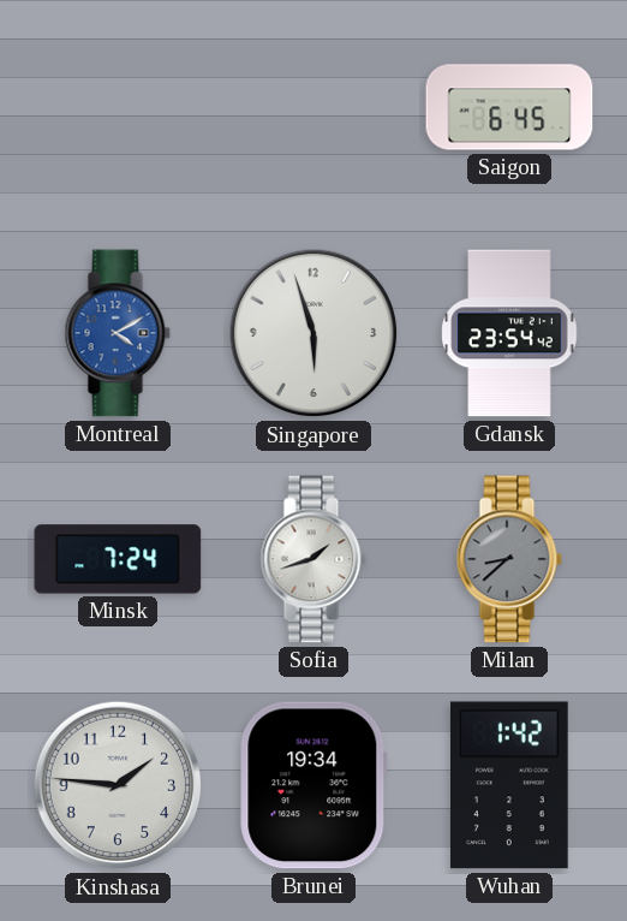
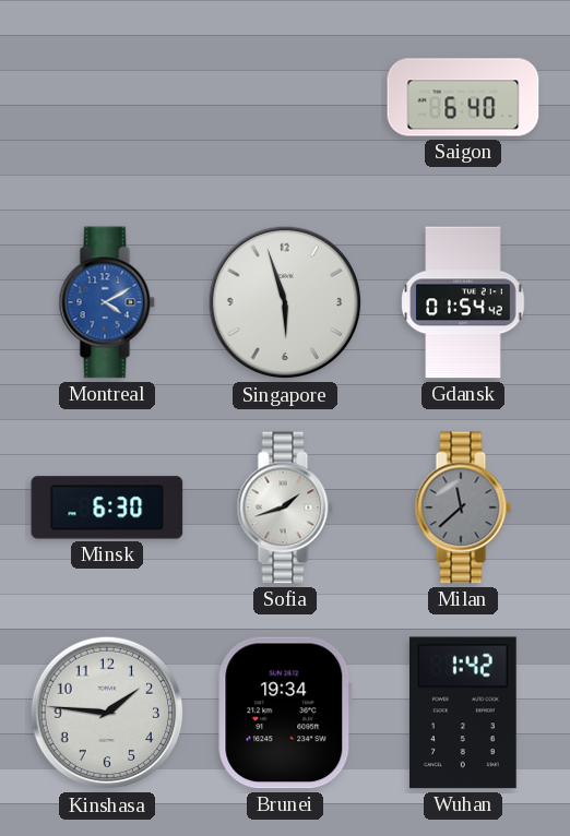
Saigon: 6:45 -> 6:40 (463, 97)
Gdansk: 23:54 -> 01:54 (463, 302)
Minsk: 7:24 -> 6:30 (107, 507)
Milan: 8:38 -> 11:38 (463, 507)
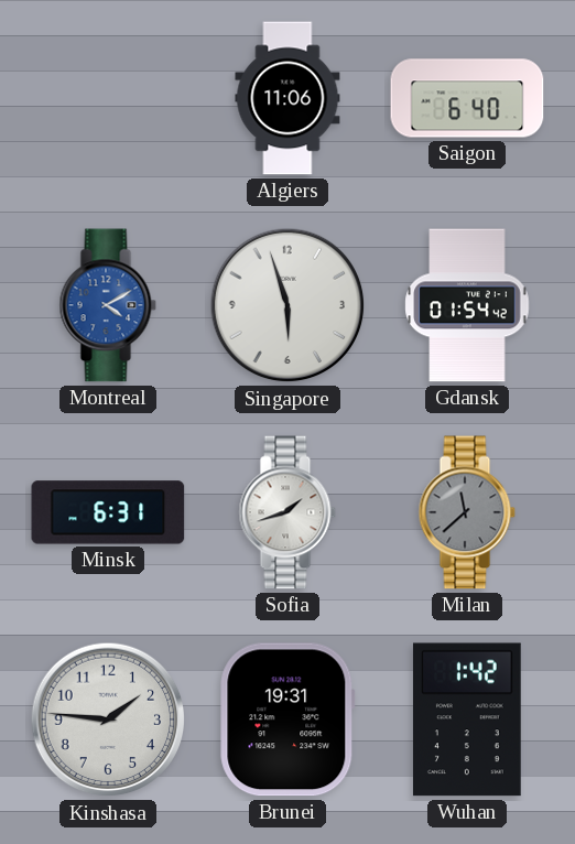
Algiers: none -> 11:06 (287, 98)
Minsk: 6:30 -> 6:31 (108, 512)
Brunei: 19:34 -> 19:31 (287, 719)
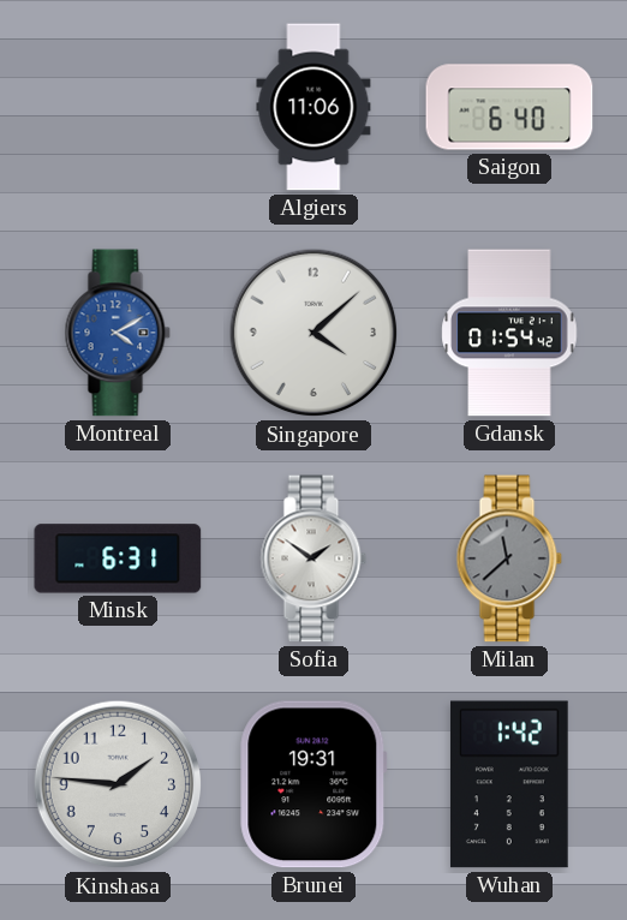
Singapore: 5:57 -> 4:08 (313, 333)
Sofia: 1:42 -> 1:51 (313, 558)
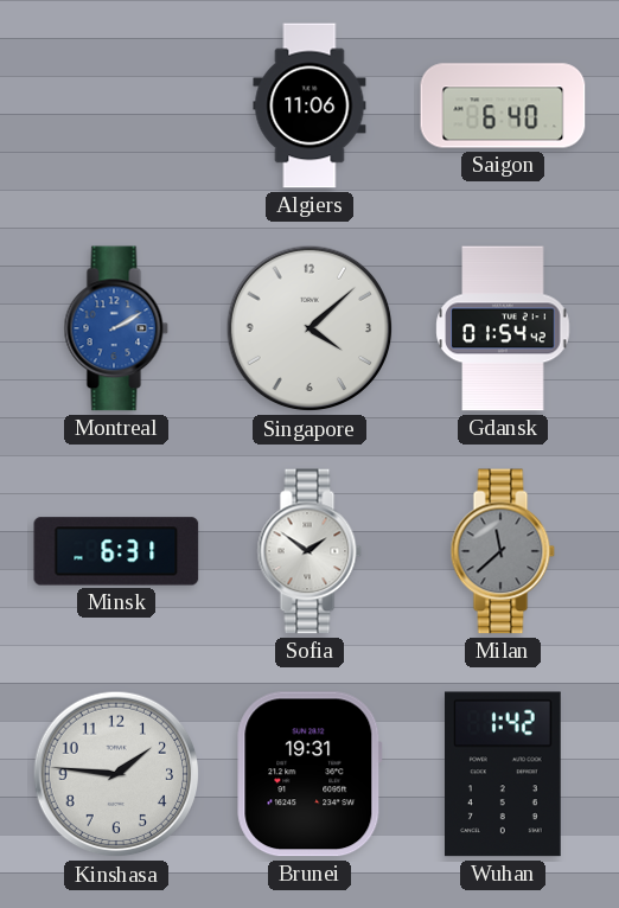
Montreal: 4:10 -> 2:10 (116, 328)
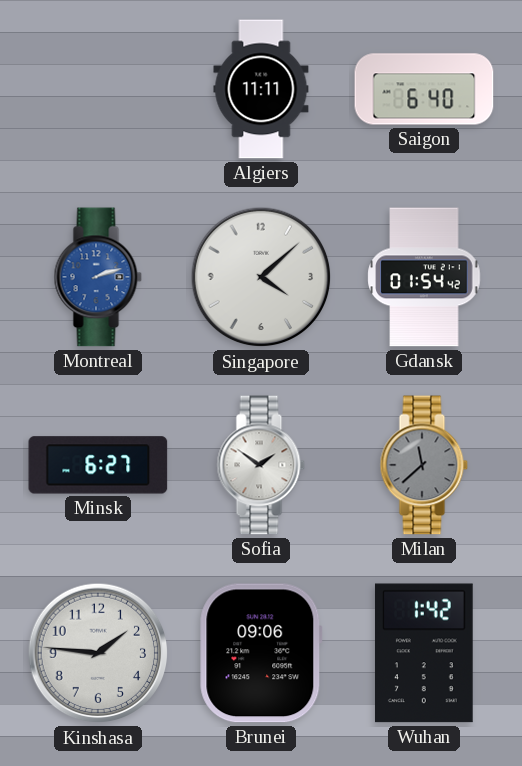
Algiers: 11:06 -> 11:11 (261, 89)
Montreal: 2:10 -> 2:12 (98, 277)
Minsk: 6:31 -> 6:27 (98, 465)
Brunei: 19:31 -> 09:06 (261, 653)
